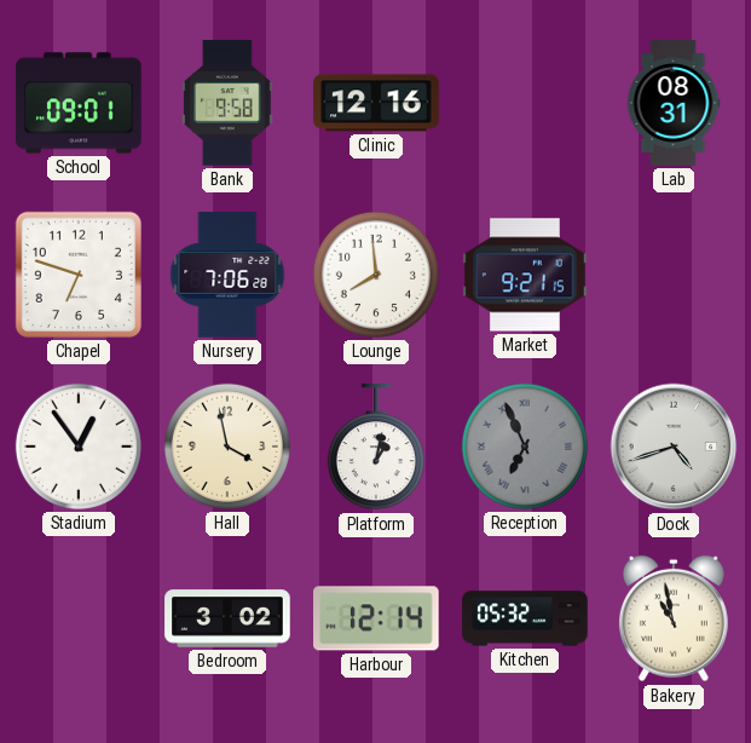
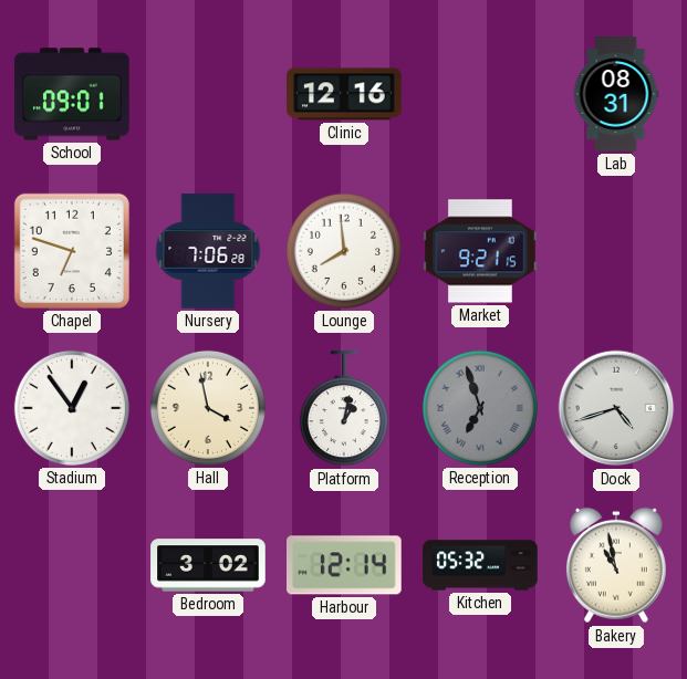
Bank: 9:58 -> none (229, 103)
Reception: 6:56 -> 6:57 (480, 408)
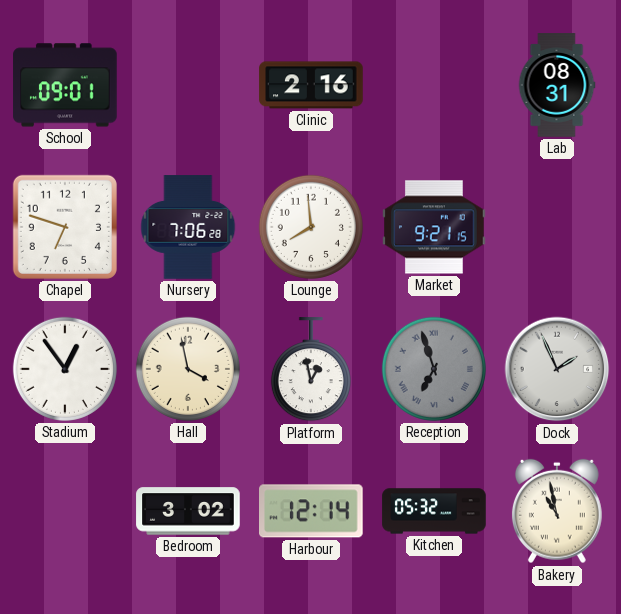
Clinic: 12:16 -> 2:16 (311, 85)
Platform: 1:02 -> 12:58 (311, 370)
Dock: 4:42 -> 1:56 (557, 369)
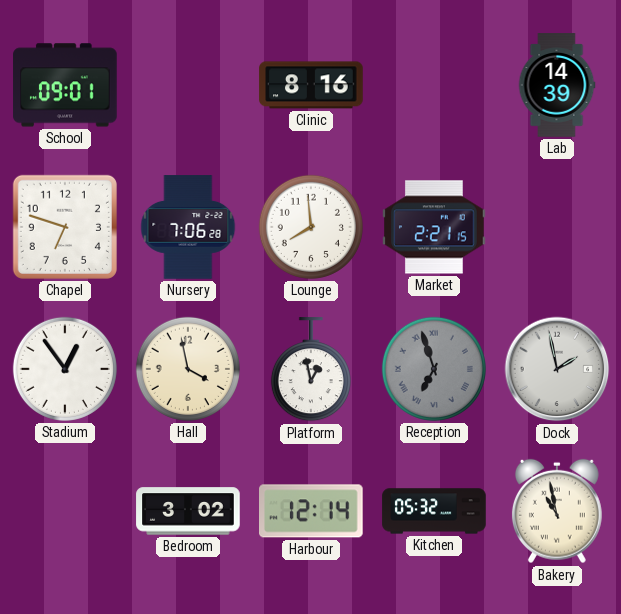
Clinic: 2:16 -> 8:16 (311, 85)
Lab: 08:31 -> 14:39 (557, 85)
Market: 9:21 -> 2:21 (434, 227)
Dock: 1:56 -> 1:58 (557, 369)
